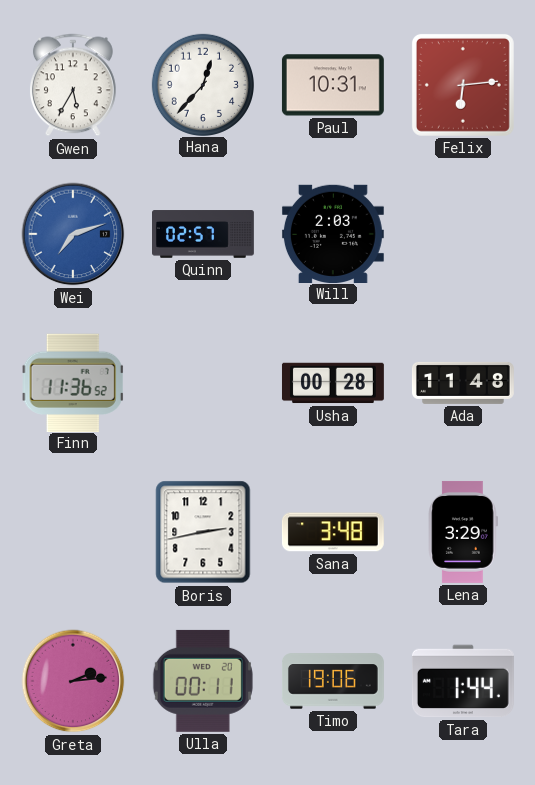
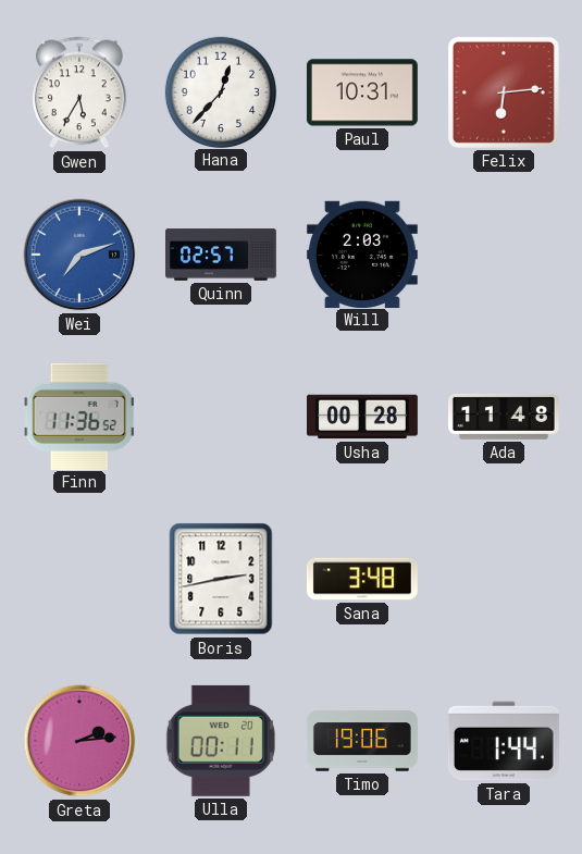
Lena: 3:29 -> none (463, 532)
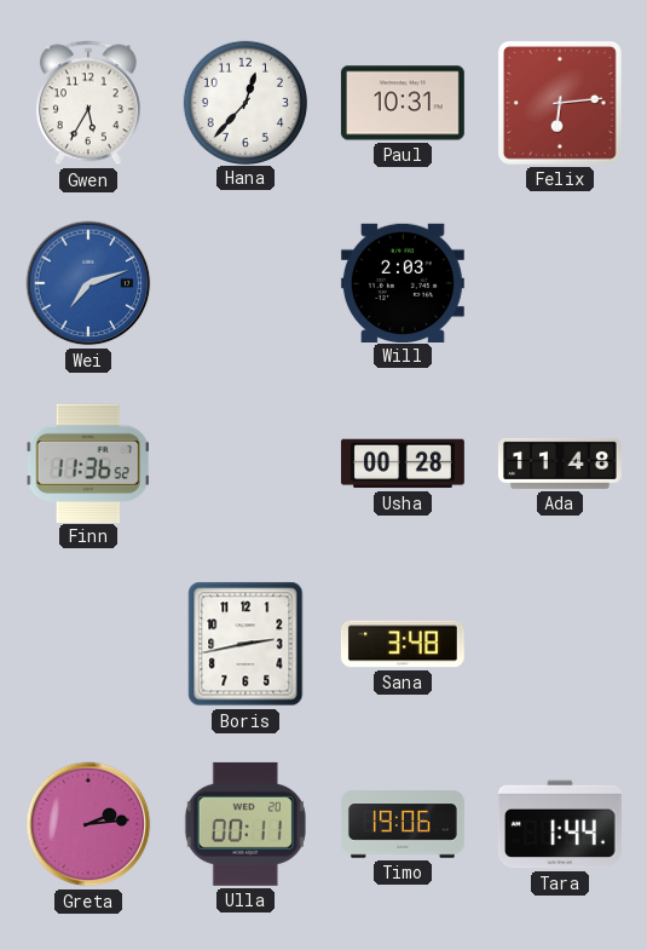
Quinn: 02:57 -> none (222, 255)
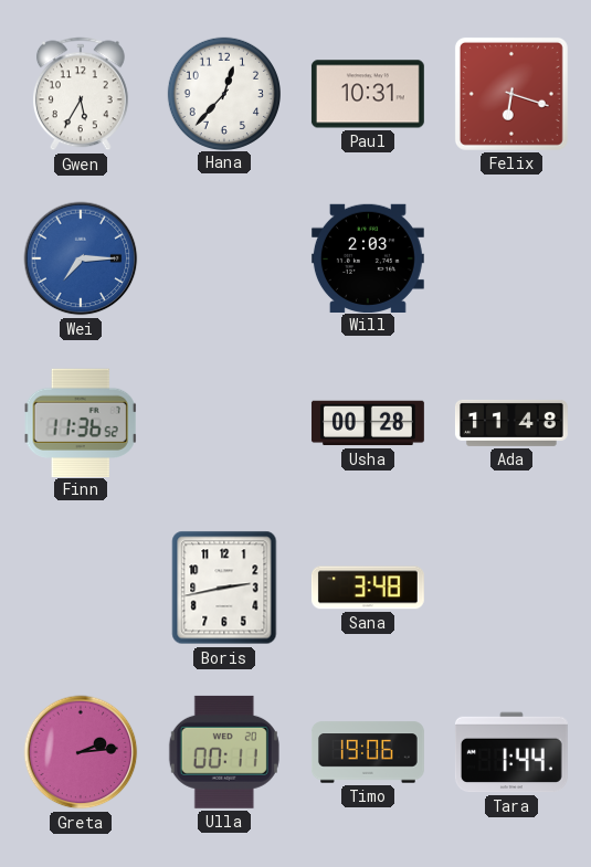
Felix: 6:14 -> 6:18 (511, 94)
Wei: 7:12 -> 7:15 (81, 258)
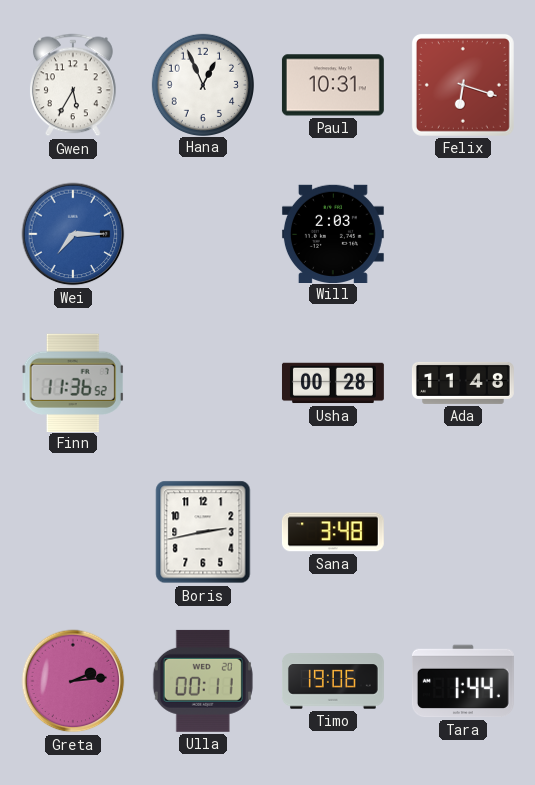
Hana: 12:37 -> 12:56 (202, 84)
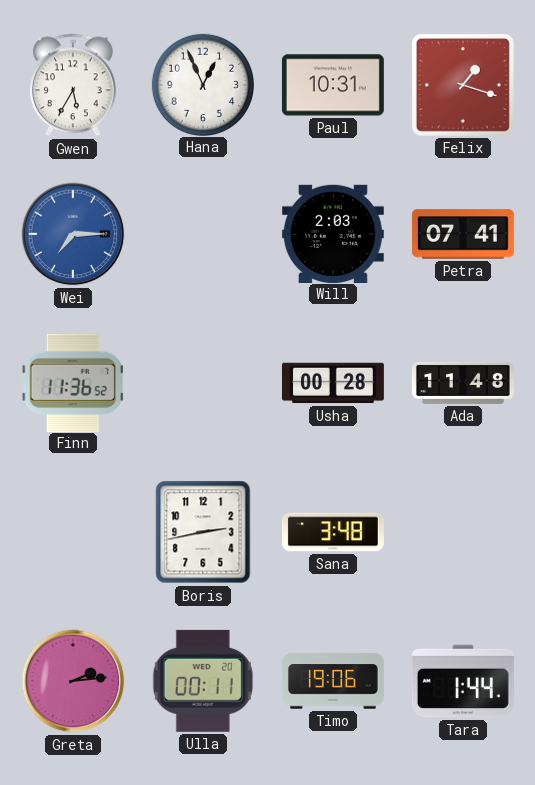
Felix: 6:18 -> 1:18 (463, 85)
Petra: none -> 07:41 (463, 234)
